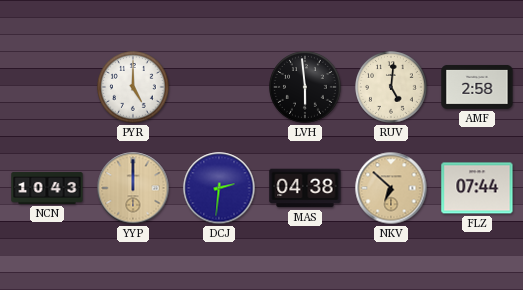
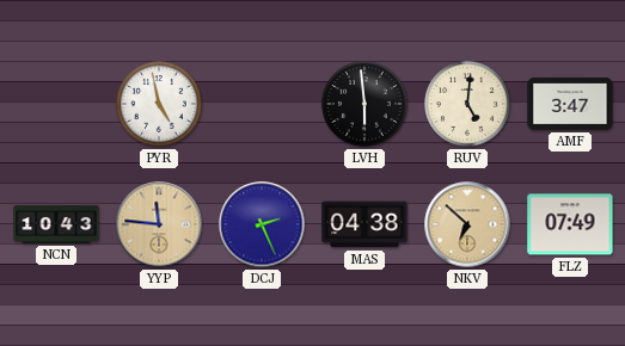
PYR: 5:00 -> 4:58 (159, 104)
AMF: 2:58 -> 3:47 (570, 104)
YYP: 12:00 -> 11:46 (159, 224)
DCJ: 2:31 -> 2:26 (262, 224)
FLZ: 07:44 -> 07:49 (570, 224)
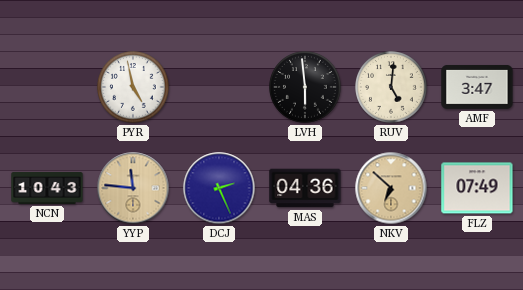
MAS: 04:38 -> 04:36 (305, 188)
